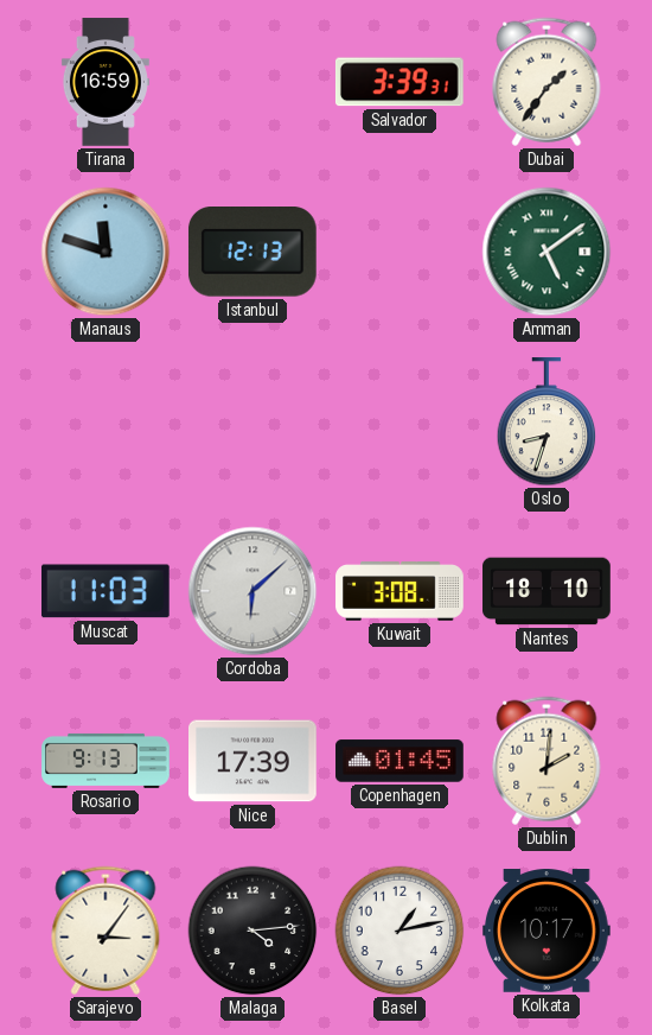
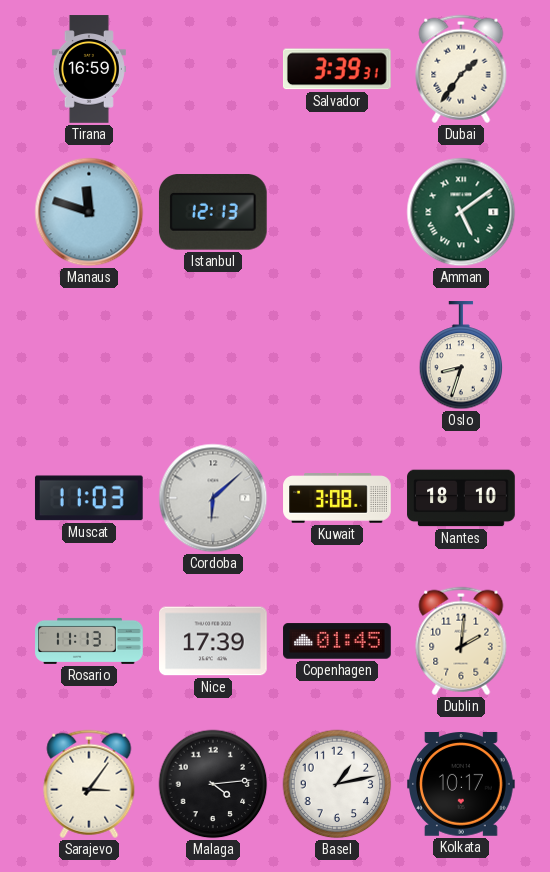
Rosario: 9:13 -> 11:13 (89, 641)
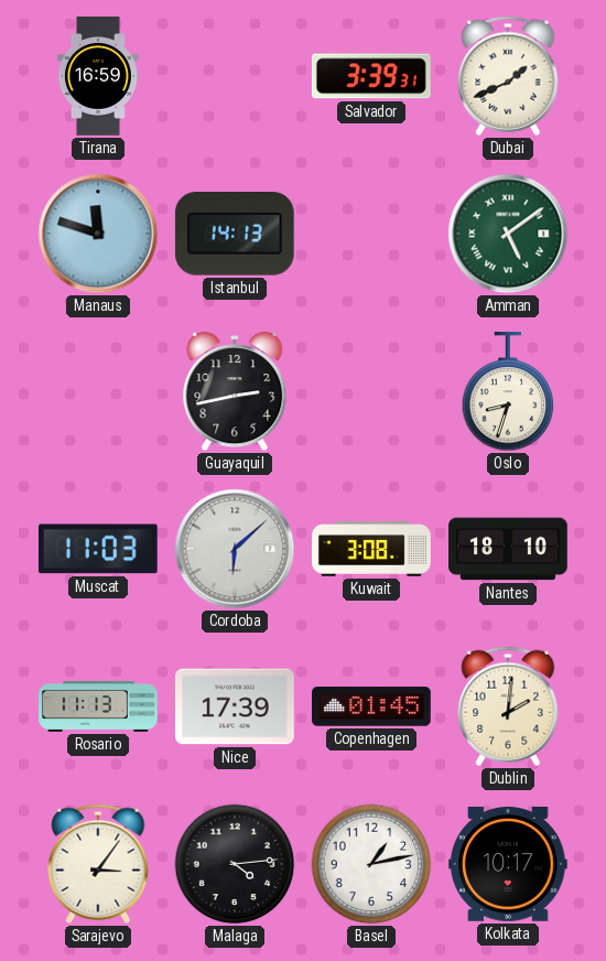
Dubai: 1:36 -> 1:41 (508, 76)
Istanbul: 12:13 -> 14:13 (235, 235)
Guayaquil: none -> 2:43 (235, 391)
